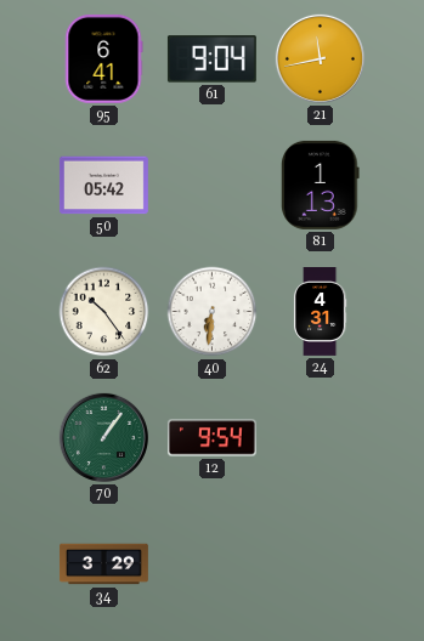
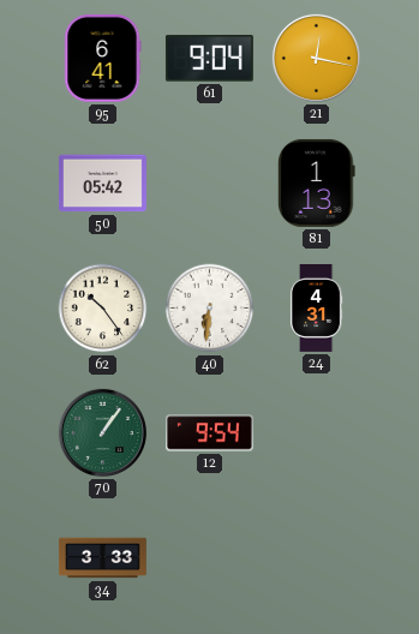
21: 11:43 -> 12:17 (316, 58)
34: 3:29 -> 3:33 (102, 558)
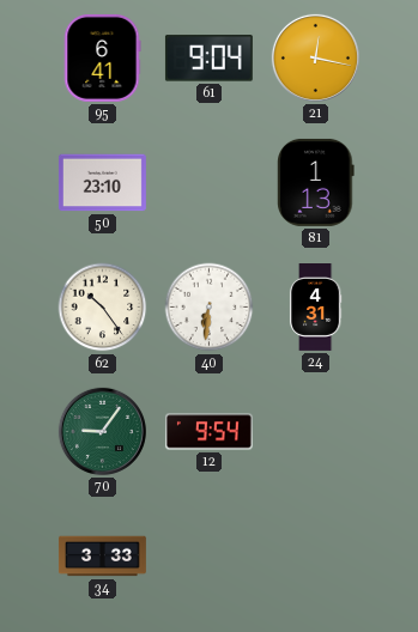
50: 05:42 -> 23:10 (102, 183)
70: 1:06 -> 9:06 (102, 431)
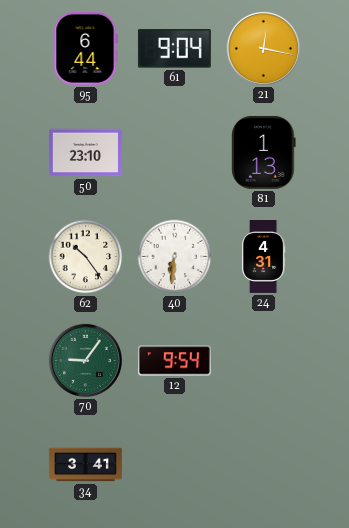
95: 6:41 -> 6:44 (85, 48)
34: 3:33 -> 3:41 (85, 465)
